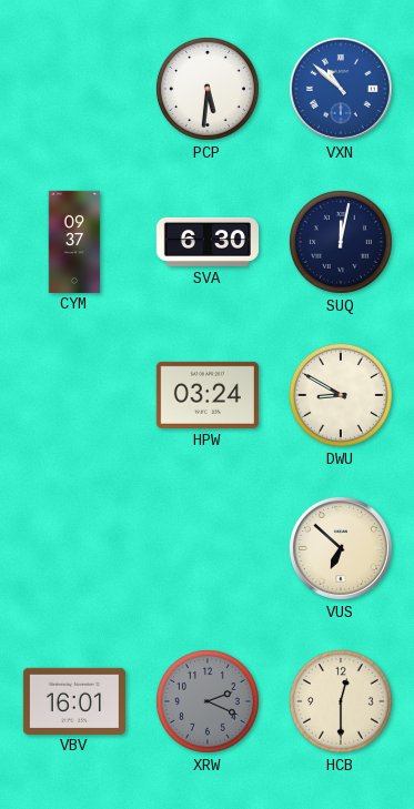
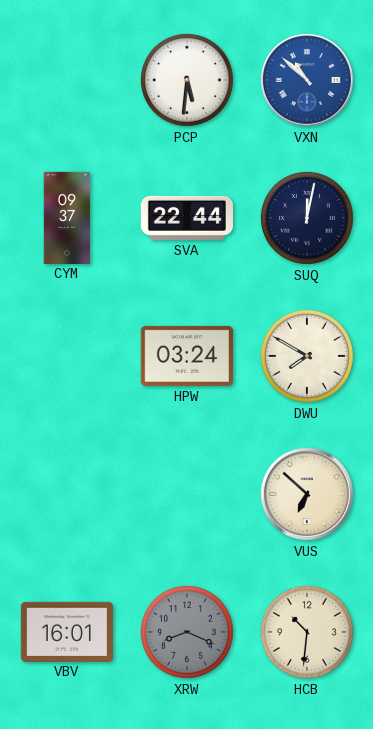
SVA: 6:30 -> 22:44 (187, 218)
DWU: 8:50 -> 7:50 (307, 356)
XRW: 2:19 -> 8:19 (187, 632)
HCB: 12:30 -> 10:31 (307, 632)
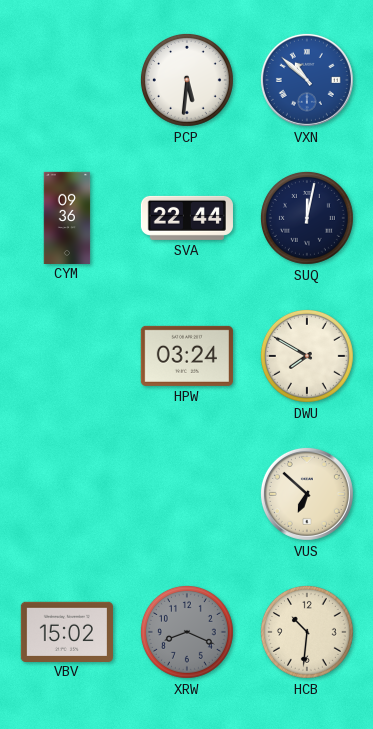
CYM: 09:37 -> 09:36 (67, 217)
VBV: 16:01 -> 15:02 (67, 631)
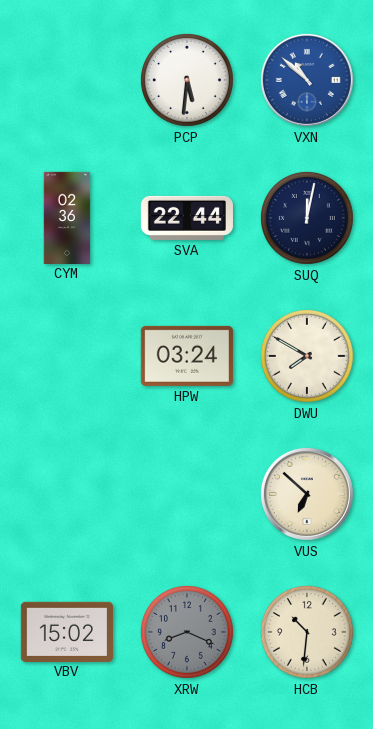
CYM: 09:36 -> 02:36 (67, 217)
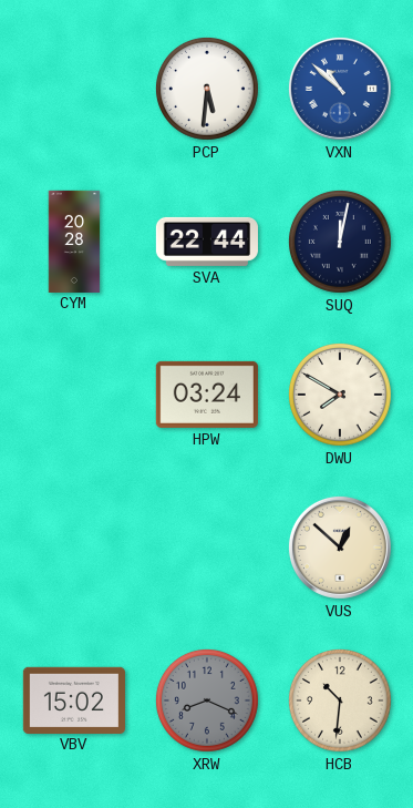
CYM: 02:36 -> 20:28 (74, 241)
VUS: 6:52 -> 12:52 (340, 548)
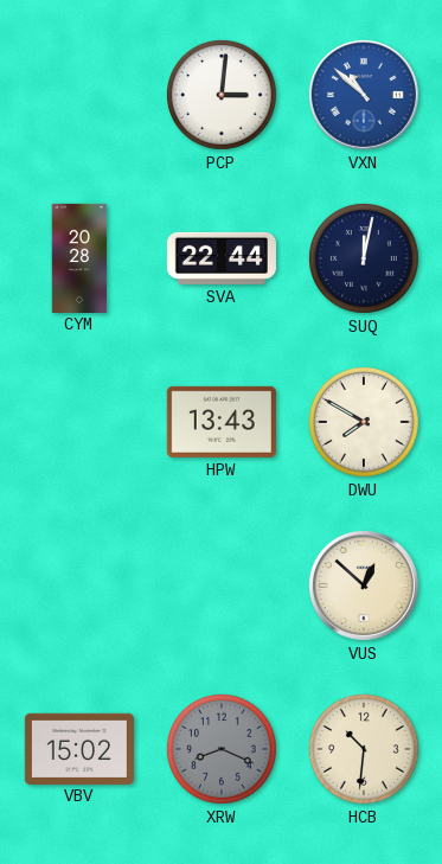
PCP: 5:31 -> 3:01 (222, 95)
HPW: 03:24 -> 13:43 (222, 422)
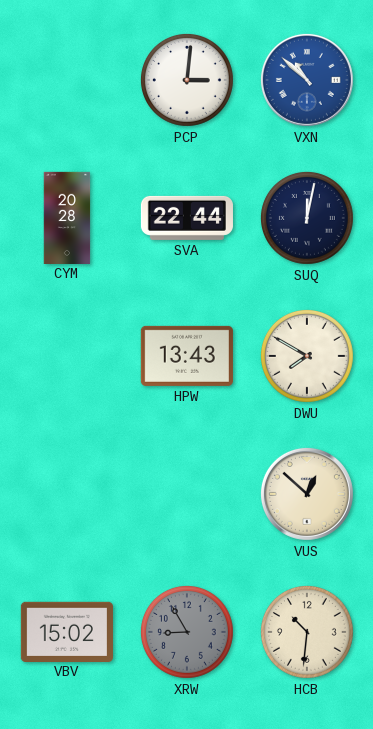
XRW: 8:19 -> 8:55 (187, 632)
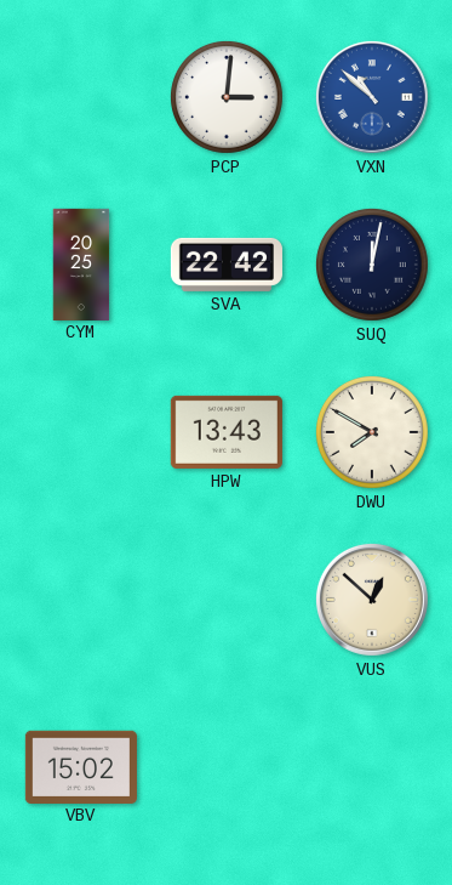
CYM: 20:28 -> 20:25 (81, 263)
SVA: 22:44 -> 22:42 (227, 265)
XRW: 8:55 -> none (187, 632)
HCB: 10:31 -> none (307, 632)
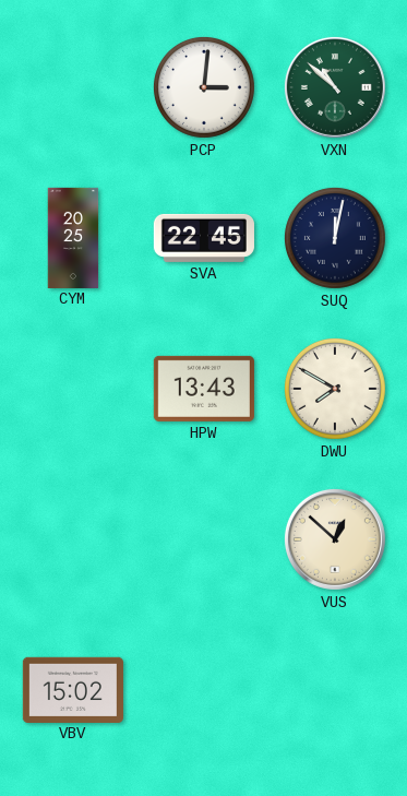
VXN dial: blue -> green (335, 87)
SVA: 22:42 -> 22:45 (204, 238)
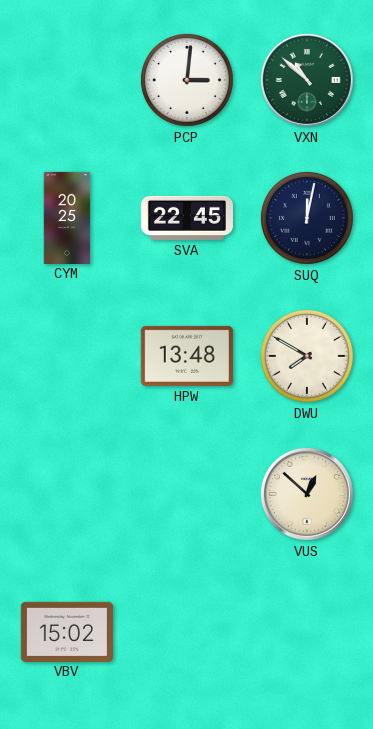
HPW: 13:43 -> 13:48 (187, 356)
